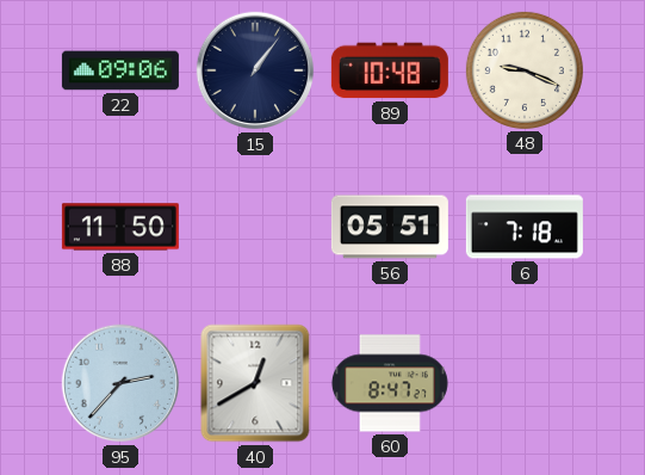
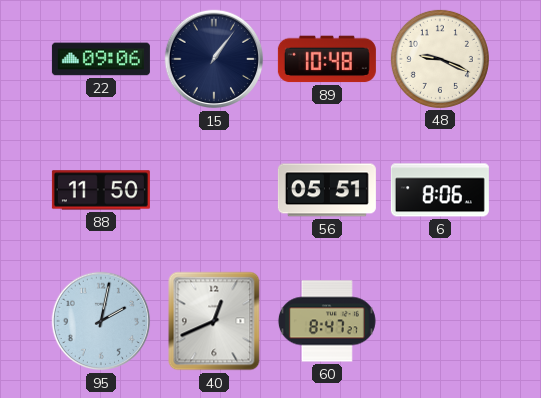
6: 7:18 -> 8:06 (440, 190)
95: 2:37 -> 2:02 (101, 321)
40: 12:40 -> 12:41 (214, 321)
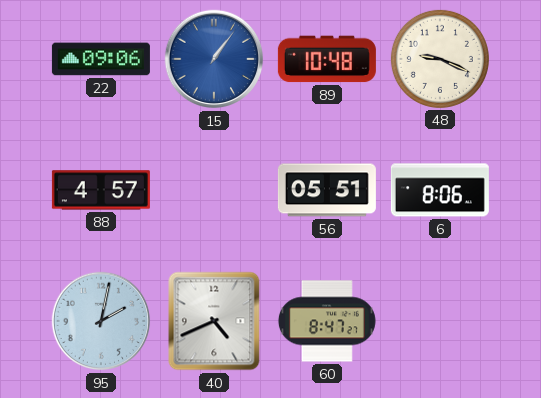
15 dial: navy -> blue (214, 59)
88: 11:50 -> 4:57 (101, 190)
40: 12:41 -> 4:41 (214, 321)
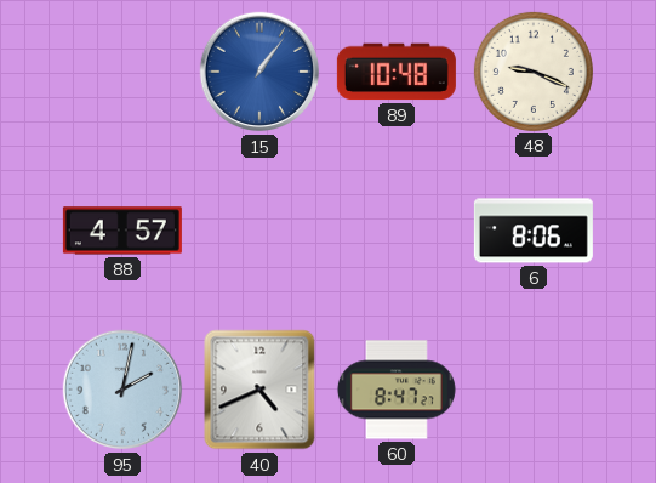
22: 09:06 -> none (101, 59)
56: 05:51 -> none (327, 190)
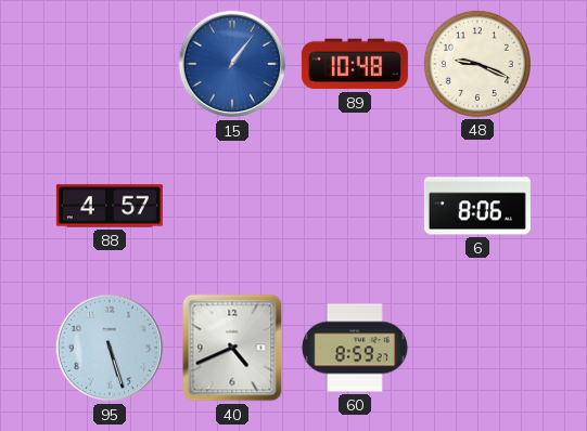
95: 2:02 -> 5:27 (110, 348)
60: 8:47 -> 8:59 (355, 348)
